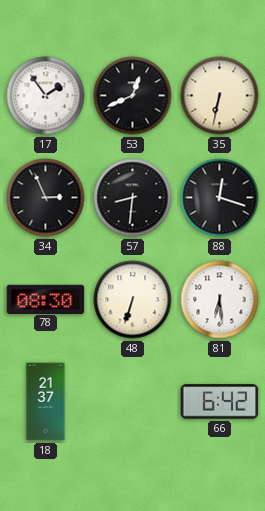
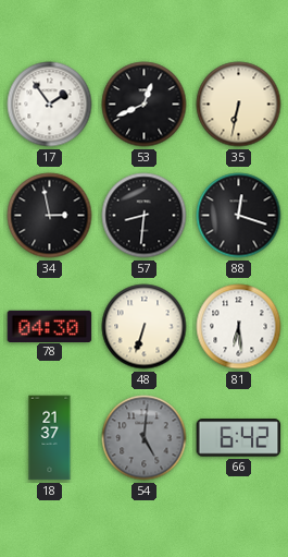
34: 2:56 -> 2:58 (50, 216)
78: 08:30 -> 04:30 (50, 326)
54: none -> 5:01 (145, 438)
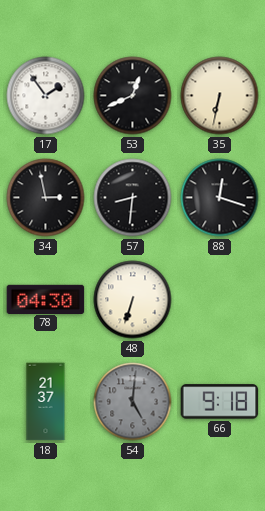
81: 6:29 -> none (239, 327)
66: 6:42 -> 9:18 (220, 402)
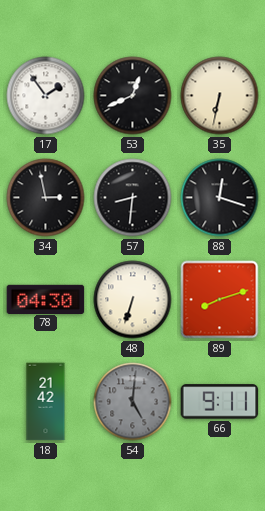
89: none -> 8:12 (220, 300)
18: 21:37 -> 21:42 (46, 402)
66: 9:18 -> 9:11 (220, 402)
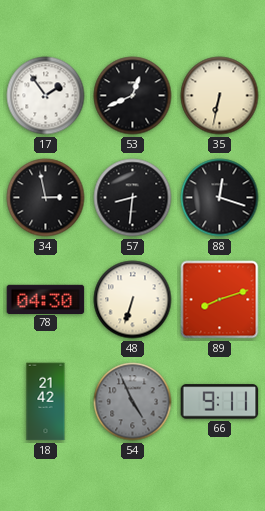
54: 5:01 -> 4:56 (133, 402)
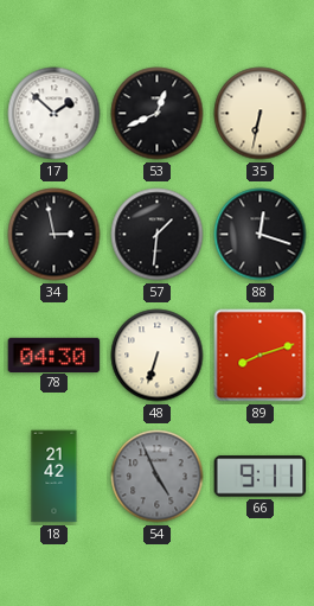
17: 1:54 -> 1:52 (55, 114)
57: 8:31 -> 1:31 (158, 235)
